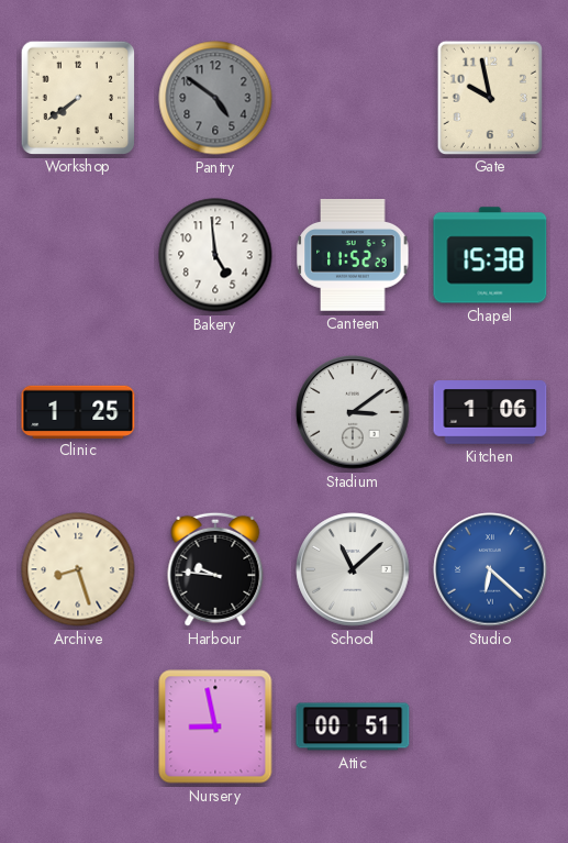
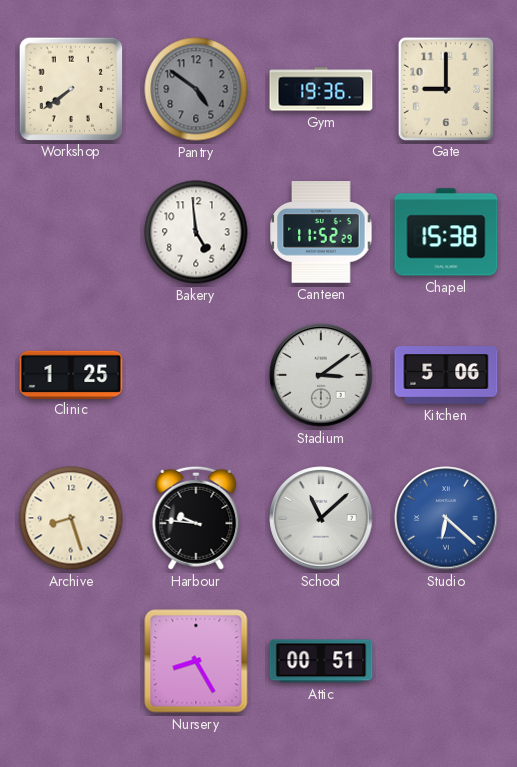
Gym: none -> 19:36 (321, 89)
Gate: 9:58 -> 9:00 (446, 88)
Kitchen: 1:06 -> 5:06 (446, 375)
Nursery: 8:58 -> 8:25 (196, 661)
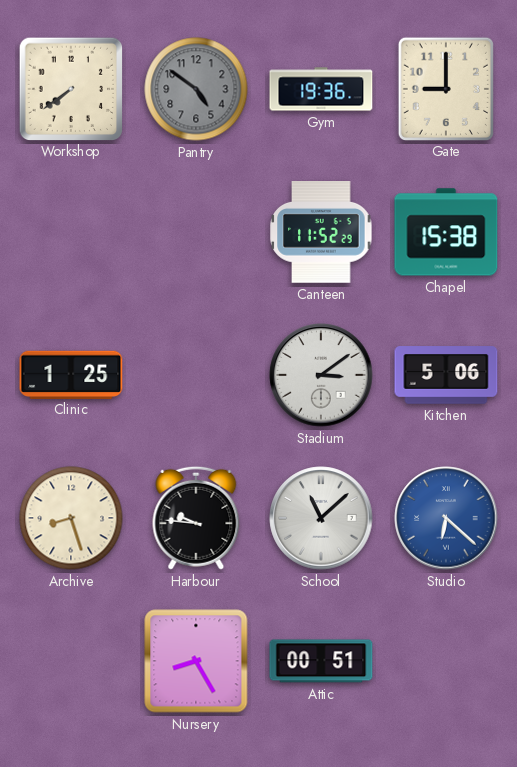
Bakery: 4:59 -> none (196, 232)
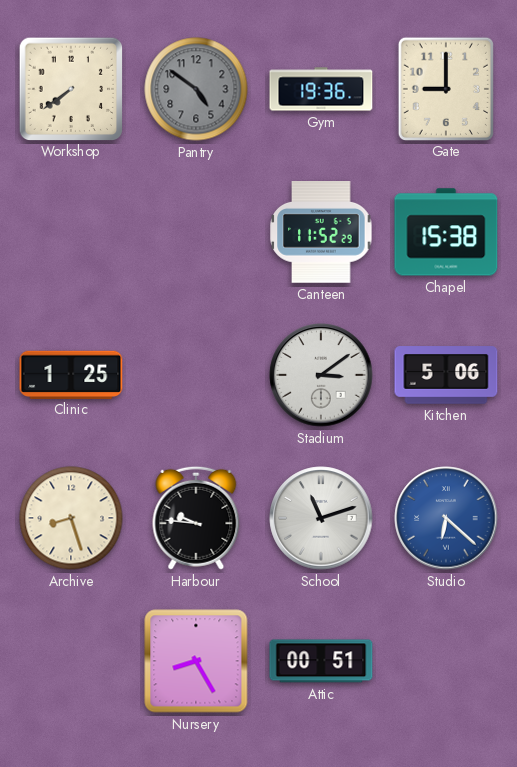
School: 11:08 -> 11:12 (321, 518)
